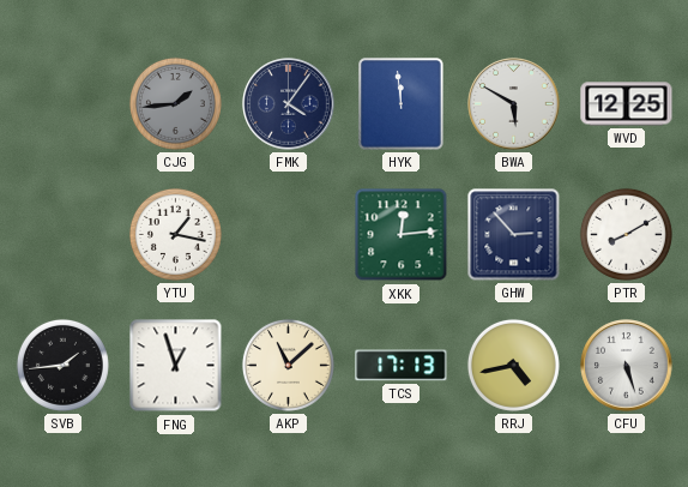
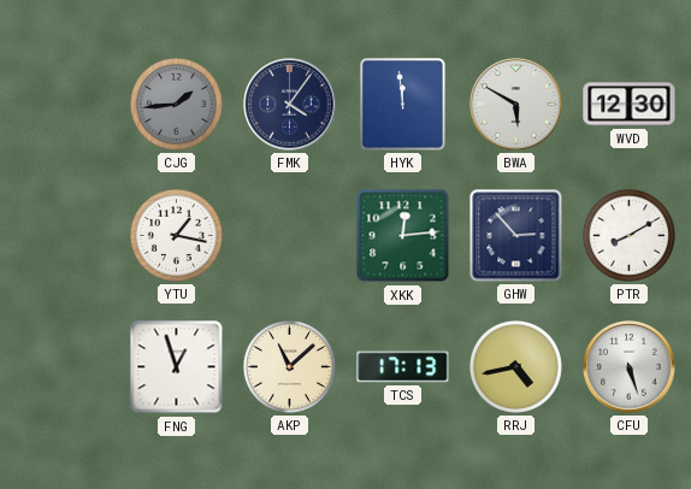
WVD: 12:25 -> 12:30 (630, 105)
SVB: 1:44 -> none (62, 365)
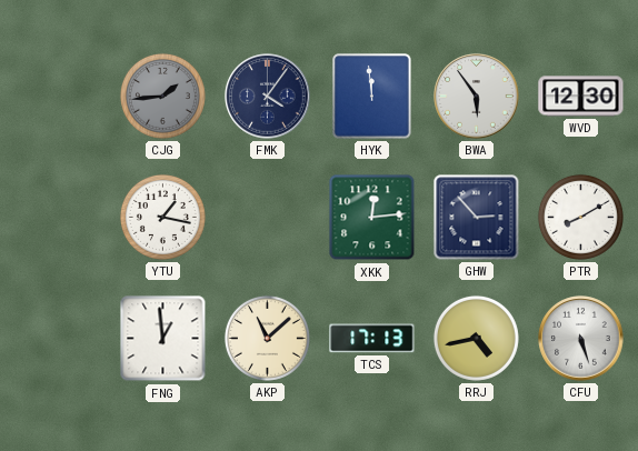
BWA: 5:50 -> 5:54 (477, 97)
FNG: 12:57 -> 12:59 (163, 339)
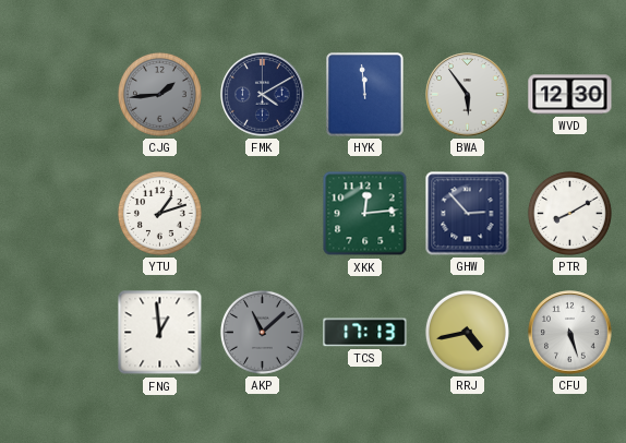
FMK: 4:06 -> 4:10 (263, 95)
YTU: 1:17 -> 1:12 (159, 213)
AKP dial: cream -> grey (262, 332)
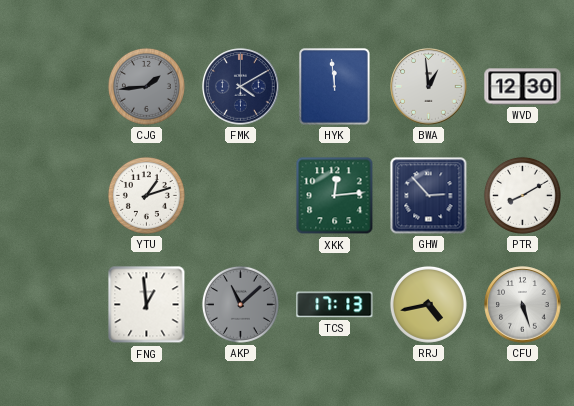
BWA: 5:54 -> 12:59 (429, 87)
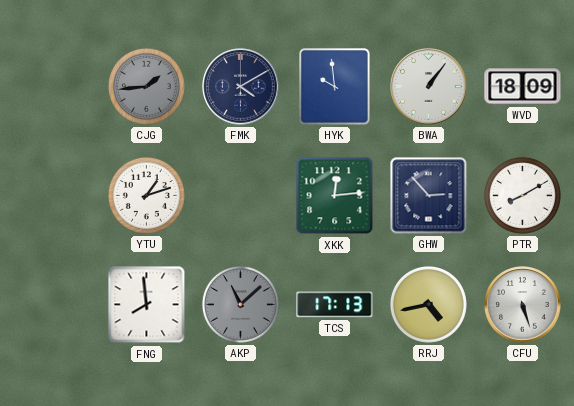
HYK: 11:59 -> 9:59 (335, 87)
BWA: 12:59 -> 1:06 (429, 87)
WVD: 12:30 -> 18:09 (523, 87)
FNG: 12:59 -> 7:59 (147, 305)
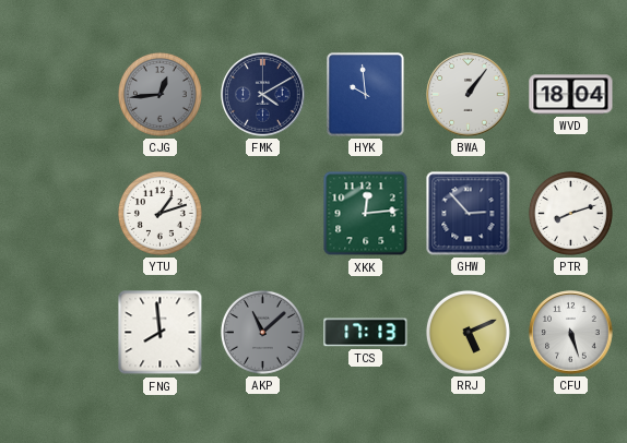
CJG: 1:44 -> 12:44 (159, 94)
WVD: 18:09 -> 18:04 (571, 95)
PTR: 8:10 -> 8:12 (570, 213)
RRJ: 4:43 -> 5:11 (468, 332)
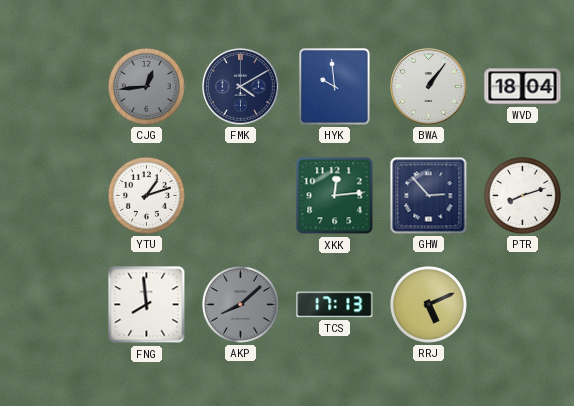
AKP: 11:08 -> 8:08 (240, 304)
CFU: 5:27 -> none (571, 333)
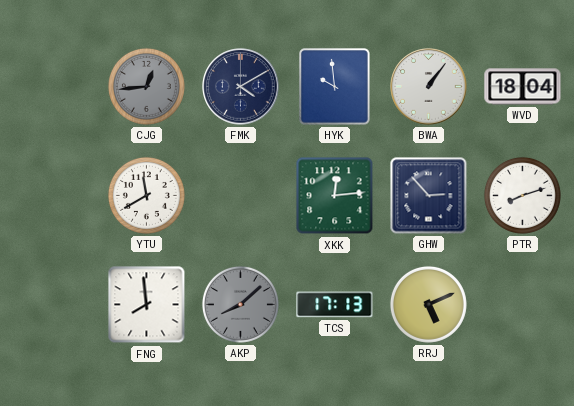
YTU: 1:12 -> 11:40 (146, 195)
